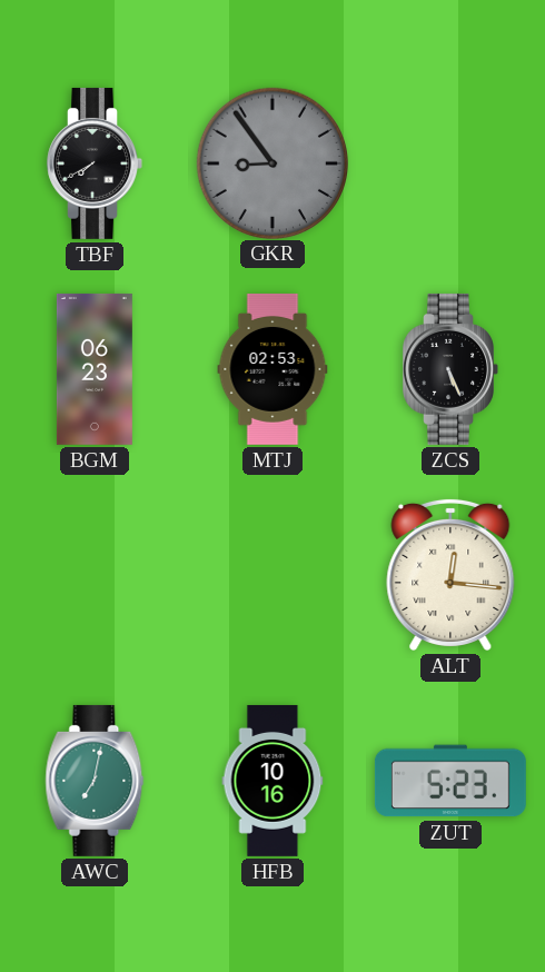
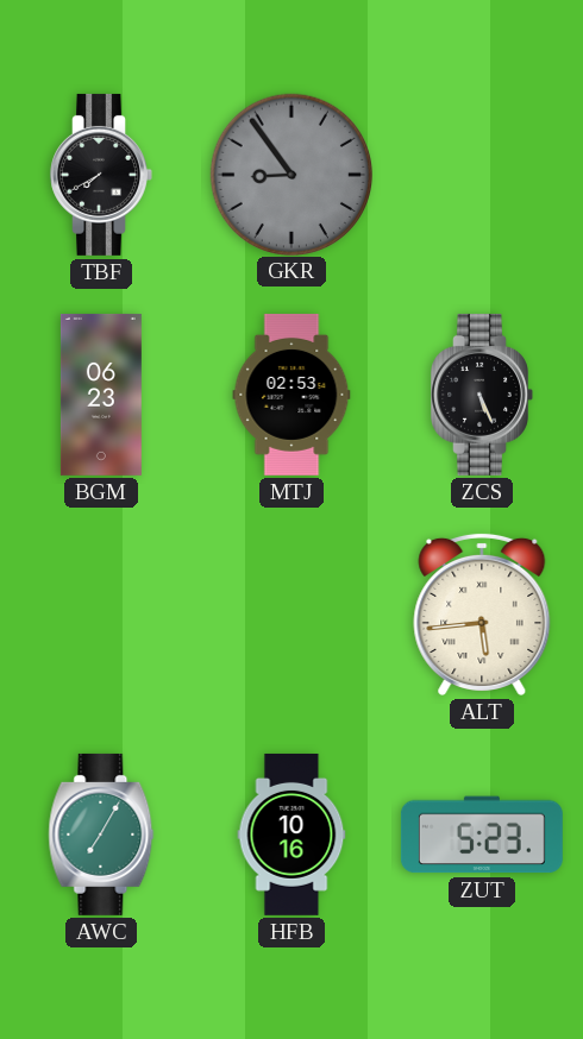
ALT: 12:16 -> 5:44 (482, 613)
AWC: 7:02 -> 7:05 (101, 835)
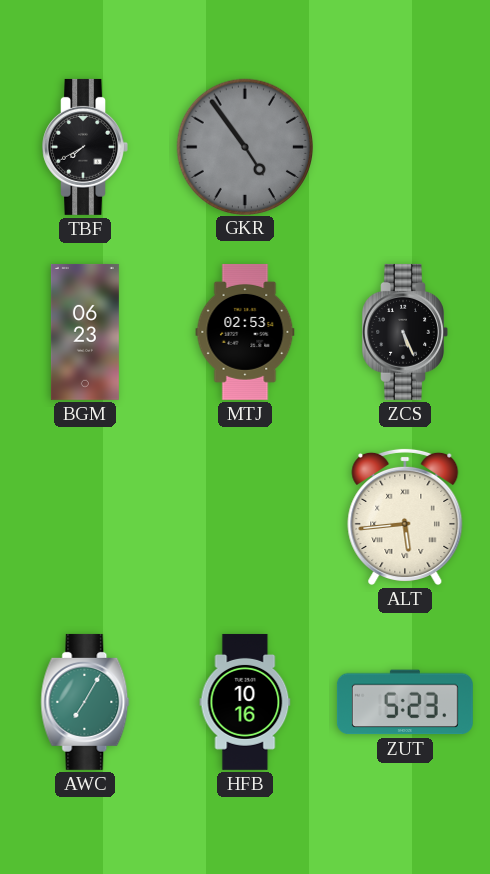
GKR: 8:54 -> 4:54 (244, 146)
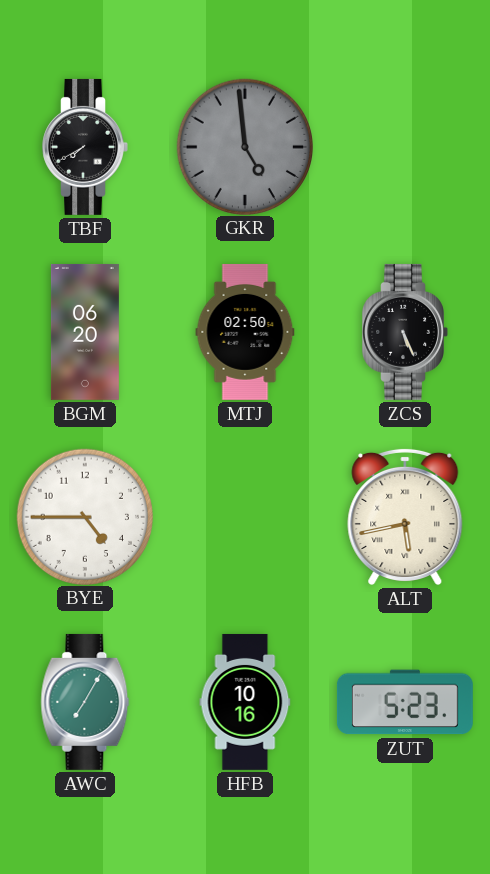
GKR: 4:54 -> 4:59 (244, 146)
BGM: 06:23 -> 06:20 (85, 332)
MTJ: 02:53 -> 02:50 (245, 332)
BYE: none -> 4:45 (84, 516)
ALT: 5:44 -> 5:43 (405, 516)
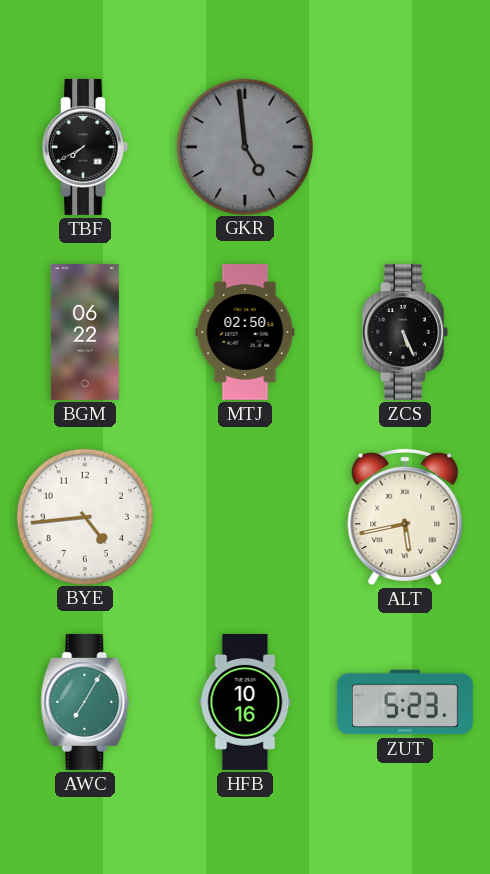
BGM: 06:20 -> 06:22 (85, 332)
BYE: 4:45 -> 4:44 (84, 516)
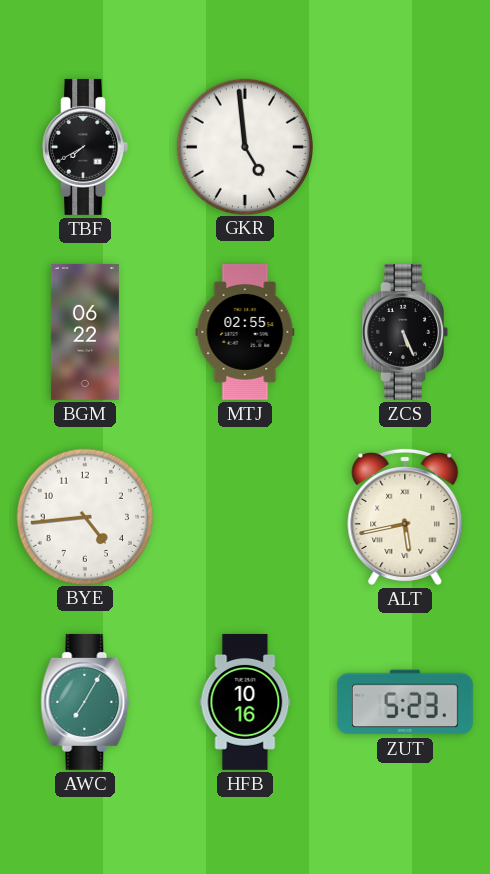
GKR dial: grey -> white (244, 146)
MTJ: 02:50 -> 02:55 (245, 332)
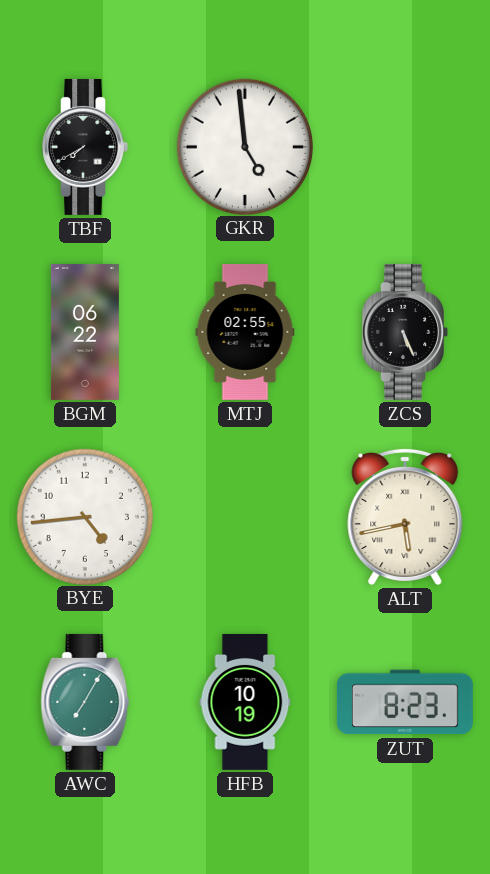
HFB: 10:16 -> 10:19 (245, 702)
ZUT: 5:23 -> 8:23 (405, 702)
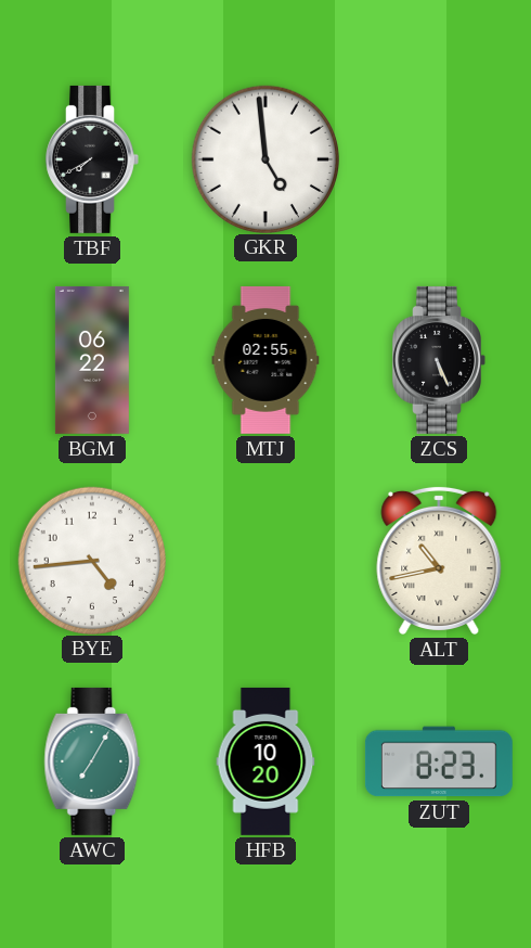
ALT: 5:43 -> 10:43 (439, 560)
HFB: 10:19 -> 10:20 (265, 761)
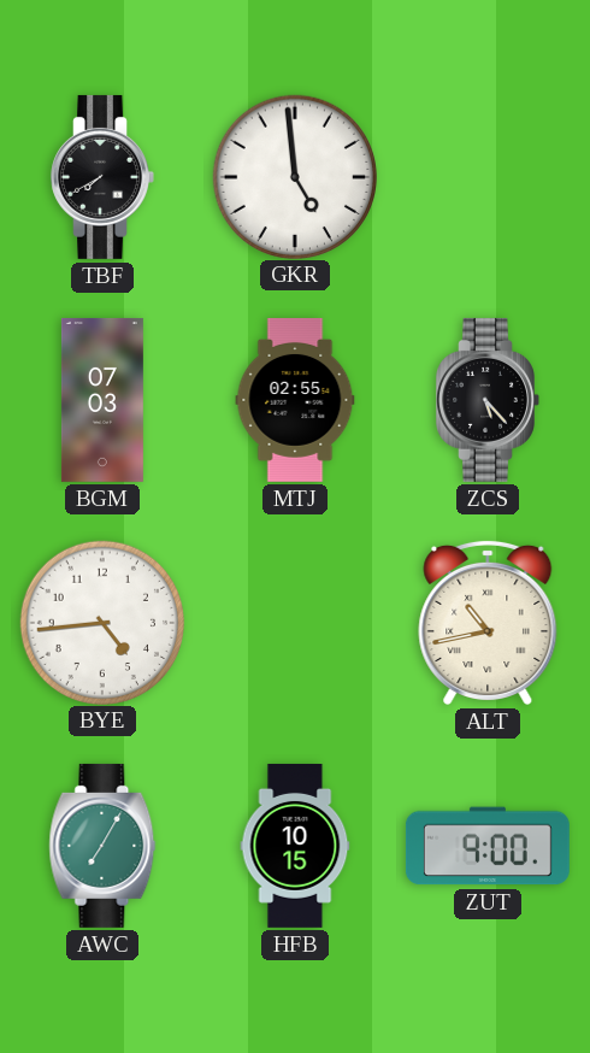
BGM: 06:22 -> 07:03 (102, 400)
ZCS: 5:26 -> 5:23 (488, 400)
HFB: 10:20 -> 10:15 (295, 846)
ZUT: 8:23 -> 9:00 (488, 846)
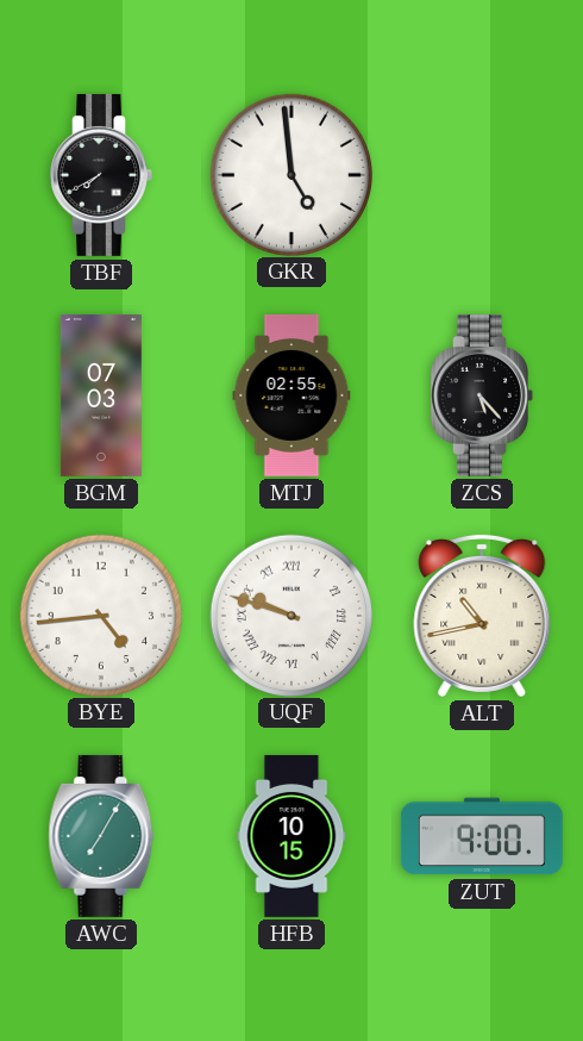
UQF: none -> 9:48 (290, 615)
